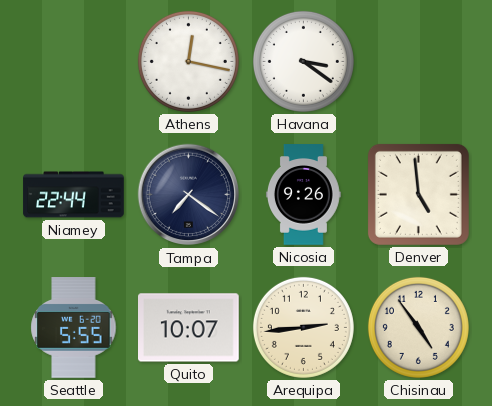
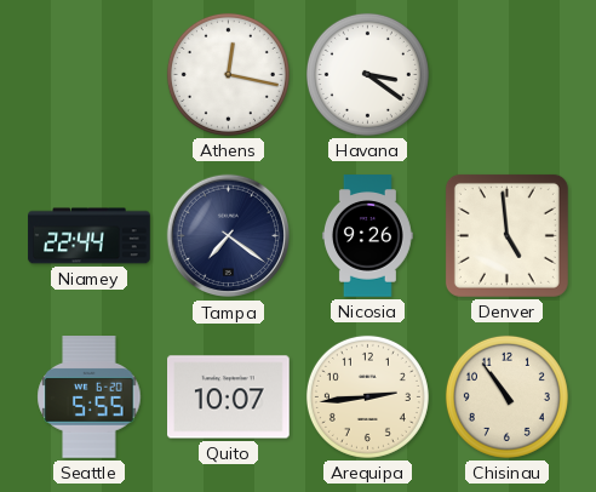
Chisinau: 4:54 -> 10:54 (506, 396)
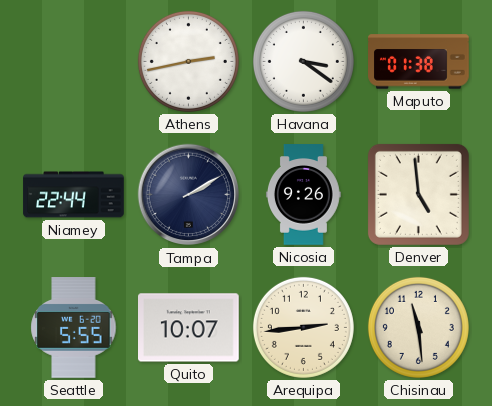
Athens: 12:17 -> 2:43 (188, 61)
Maputo: none -> 01:38 (419, 62)
Tampa: 7:21 -> 2:10 (189, 195)
Chisinau: 10:54 -> 11:29 (418, 327)
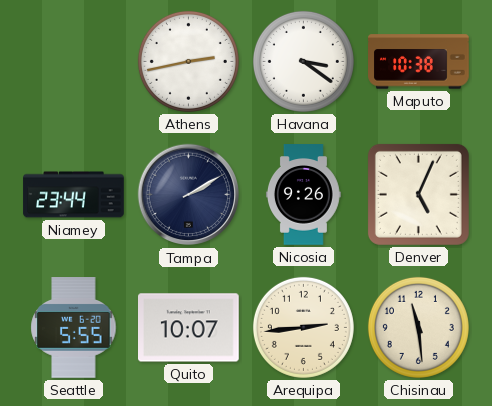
Maputo: 01:38 -> 10:38 (419, 62)
Niamey: 22:44 -> 23:44 (74, 195)
Denver: 4:59 -> 5:04 (418, 194)
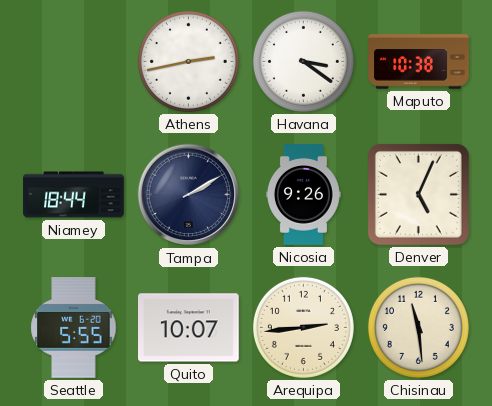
Niamey: 23:44 -> 18:44 (74, 195)
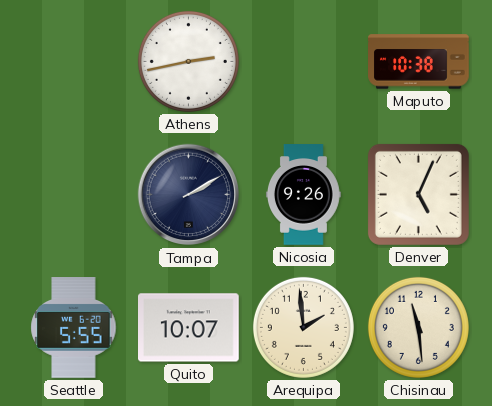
Havana: 3:21 -> none (303, 61)
Niamey: 18:44 -> none (74, 195)
Arequipa: 2:44 -> 1:59 (303, 327)
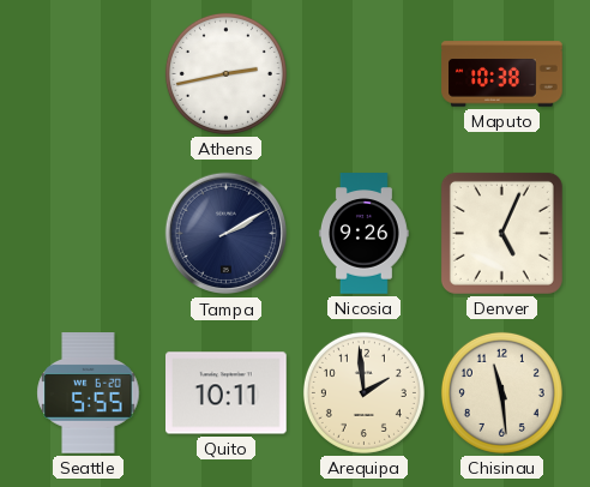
Quito: 10:07 -> 10:11 (227, 393)
